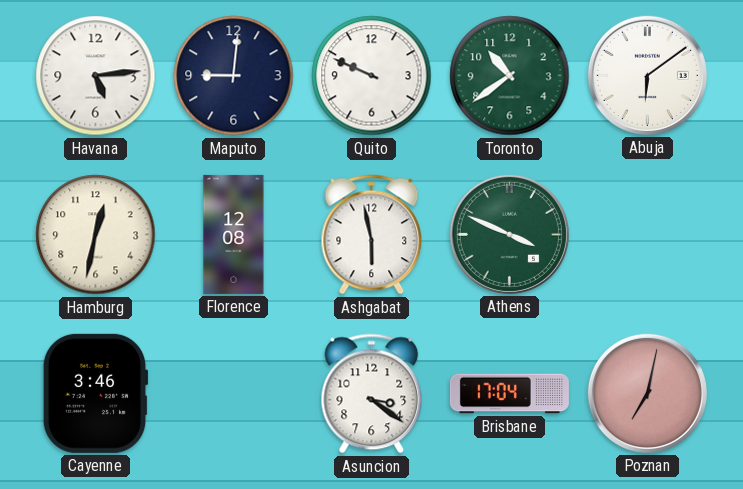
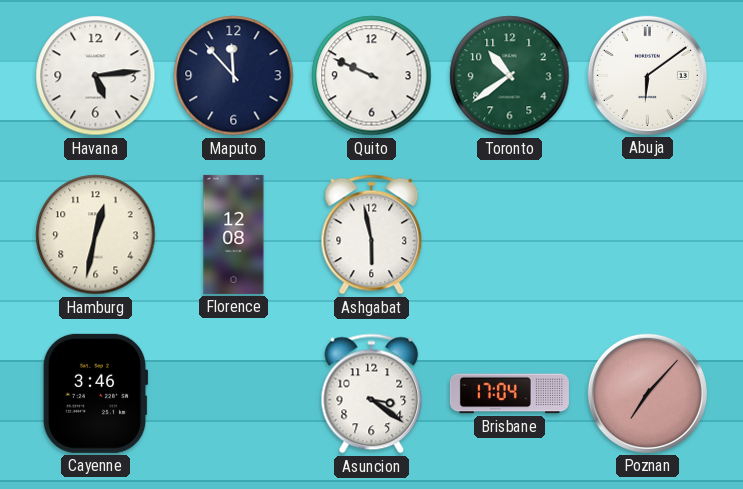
Maputo: 9:01 -> 11:53 (234, 76)
Athens: 3:49 -> none (509, 234)
Poznan: 7:02 -> 7:07 (647, 393)
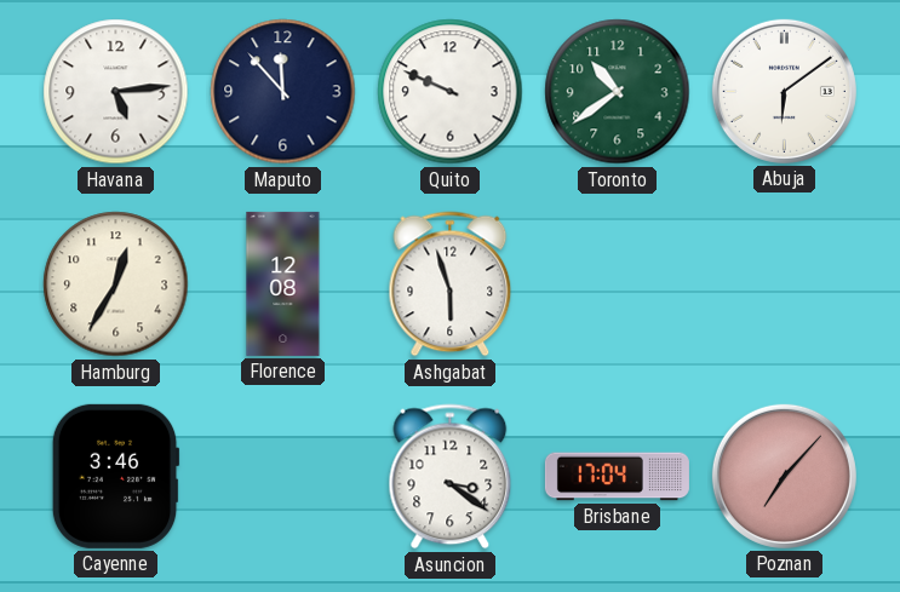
Hamburg: 12:32 -> 12:35 (116, 284)
Ashgabat: 5:58 -> 5:57 (451, 284)
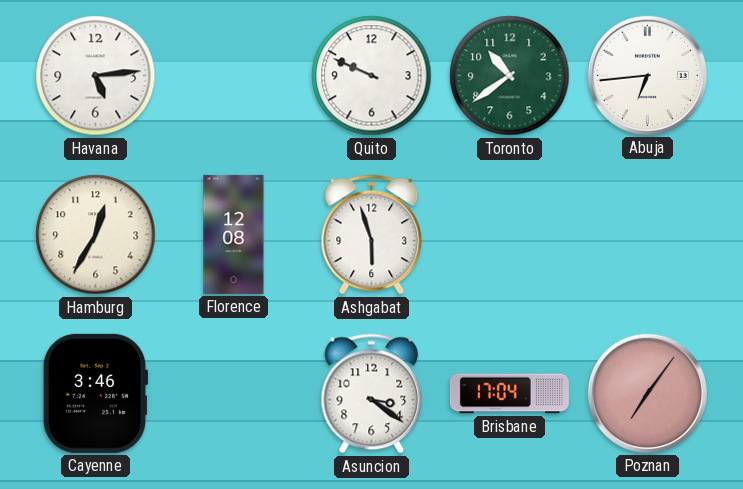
Maputo: 11:53 -> none (283, 92)
Abuja: 6:09 -> 6:44 (647, 75)
Poznan: 7:07 -> 7:06 (647, 393)
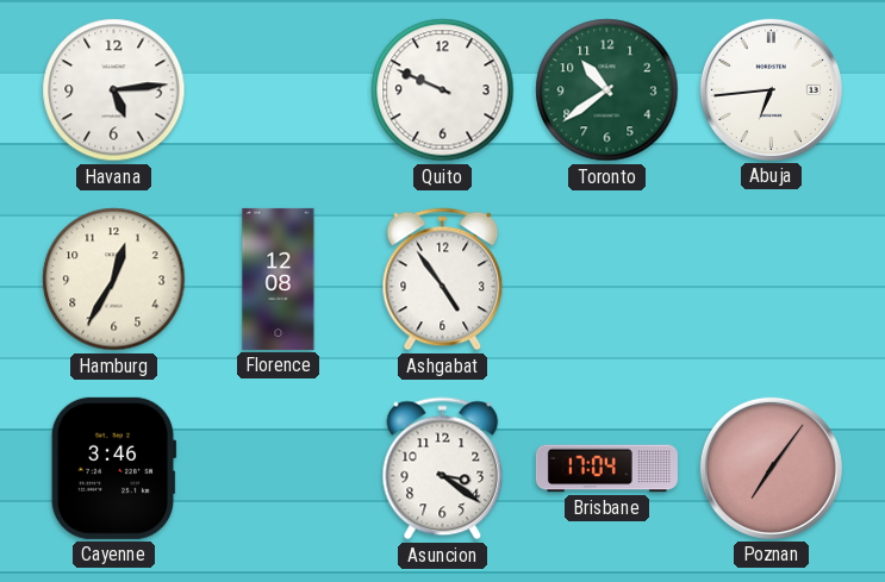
Ashgabat: 5:57 -> 4:54 (443, 280)
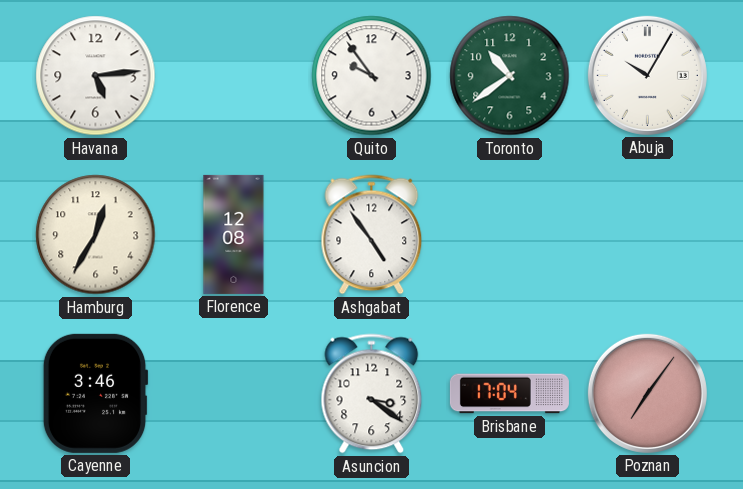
Quito: 9:49 -> 9:54 (372, 76)
Abuja: 6:44 -> 10:05 (647, 75)
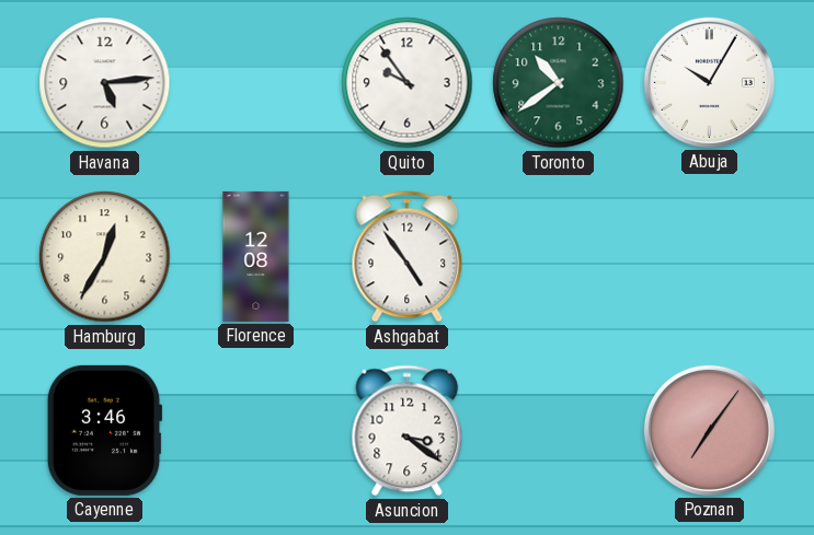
Brisbane: 17:04 -> none (509, 394)
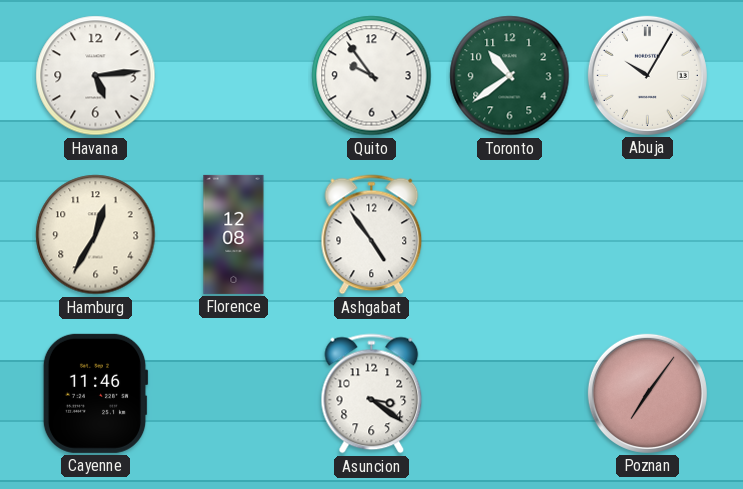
Cayenne: 3:46 -> 11:46 (95, 393)
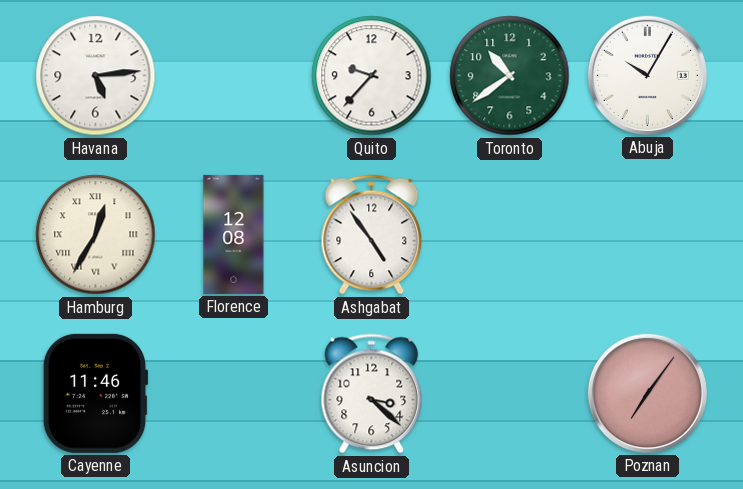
Quito: 9:54 -> 9:37 (372, 76)
Hamburg numerals: Arabic -> Roman (96, 235)
Asuncion: 3:21 -> 3:22 (372, 394)
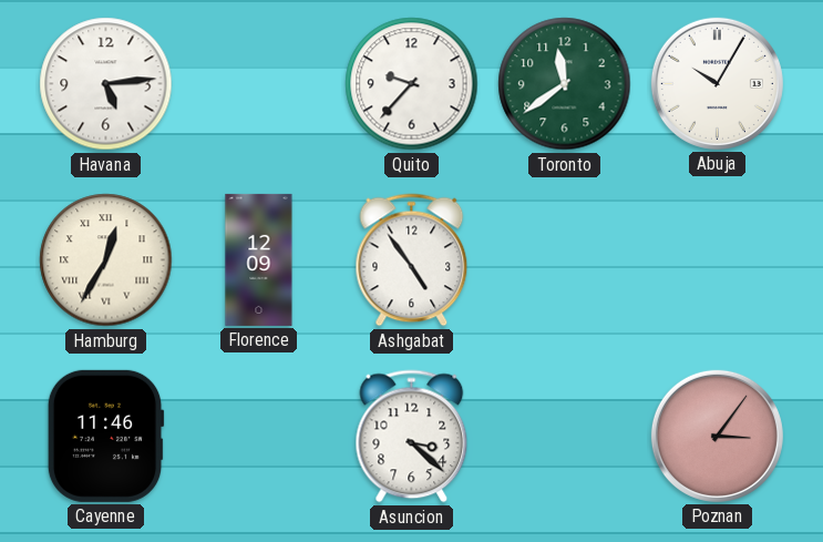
Toronto: 10:39 -> 11:39 (565, 84)
Florence: 12:08 -> 12:09 (259, 259)
Poznan: 7:06 -> 3:06 (717, 436)
